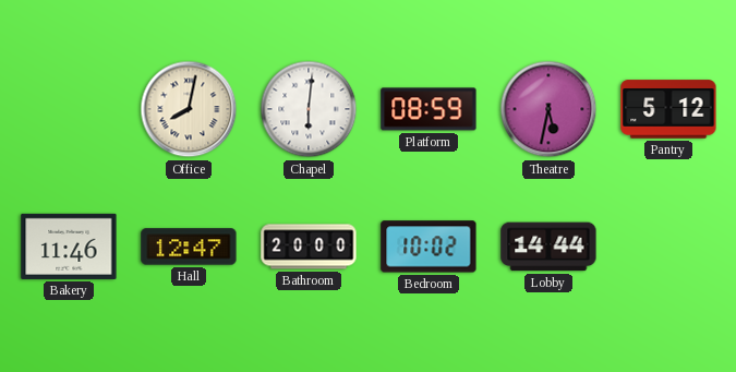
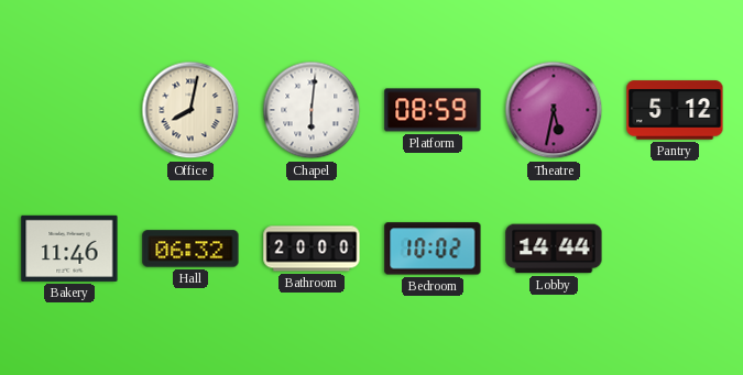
Hall: 12:47 -> 06:32 (190, 249)
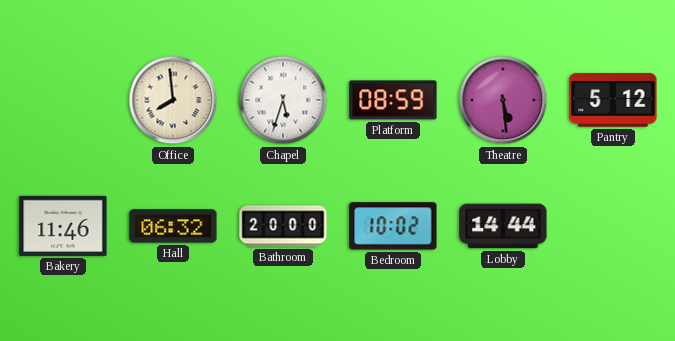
Office: 8:02 -> 7:59 (173, 100)
Chapel: 6:01 -> 5:33 (283, 100)
Theatre: 5:32 -> 5:29 (503, 100)
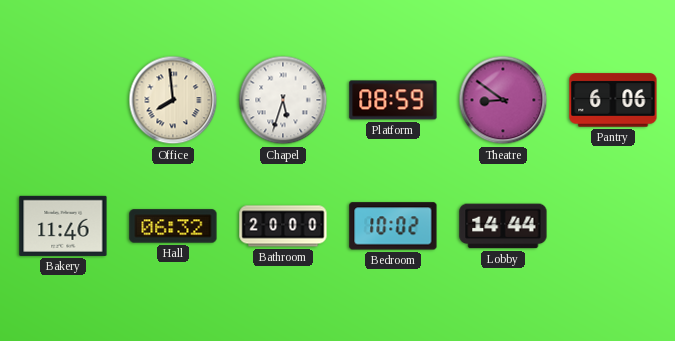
Theatre: 5:29 -> 8:51 (503, 100)
Pantry: 5:12 -> 6:06 (613, 100)
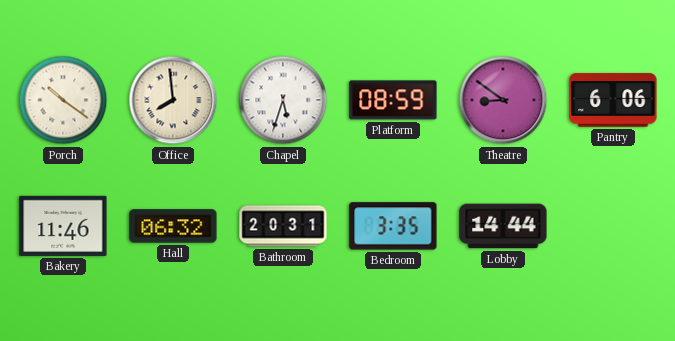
Porch: none -> 10:21 (63, 100)
Bathroom: 20:00 -> 20:31 (283, 226)
Bedroom: 10:02 -> 3:35 (393, 226)
